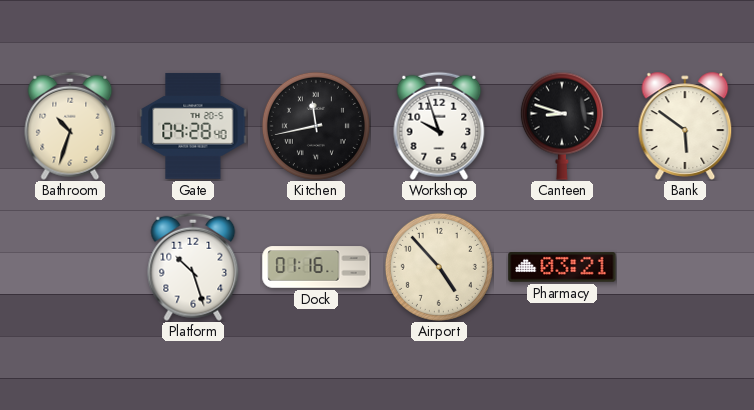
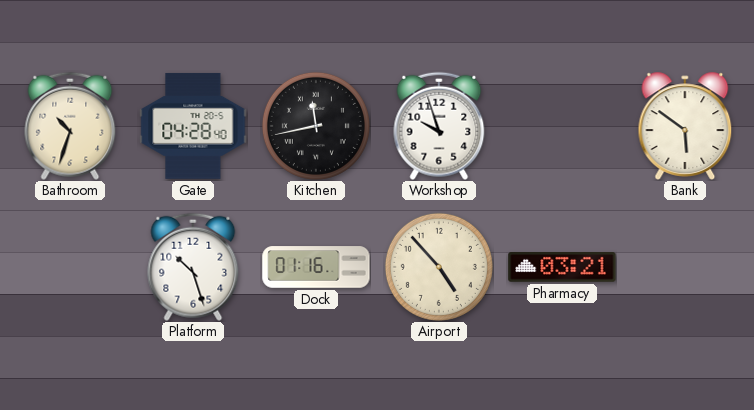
Canteen: 8:48 -> none (562, 126)
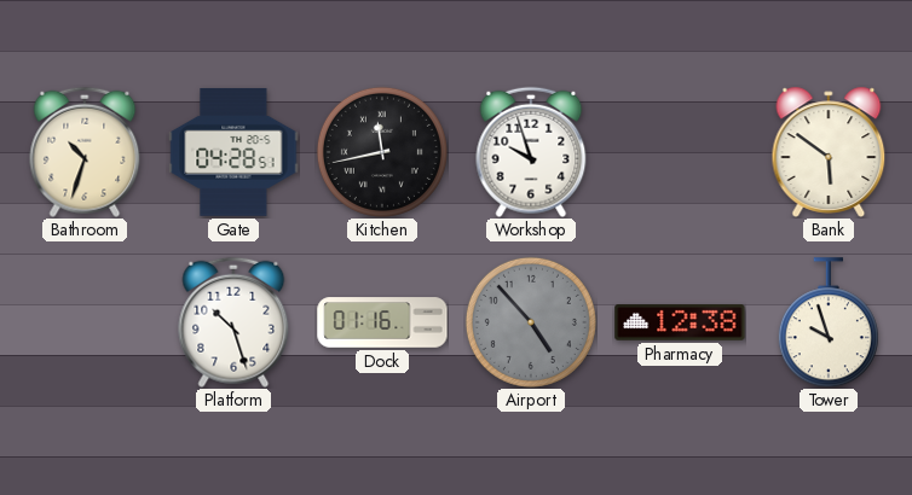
Gate: 04:28:40 -> 04:28:51 (233, 152)
Airport dial: cream -> grey (531, 322)
Pharmacy: 03:21 -> 12:38 (680, 324)
Tower: none -> 9:57 (829, 322)
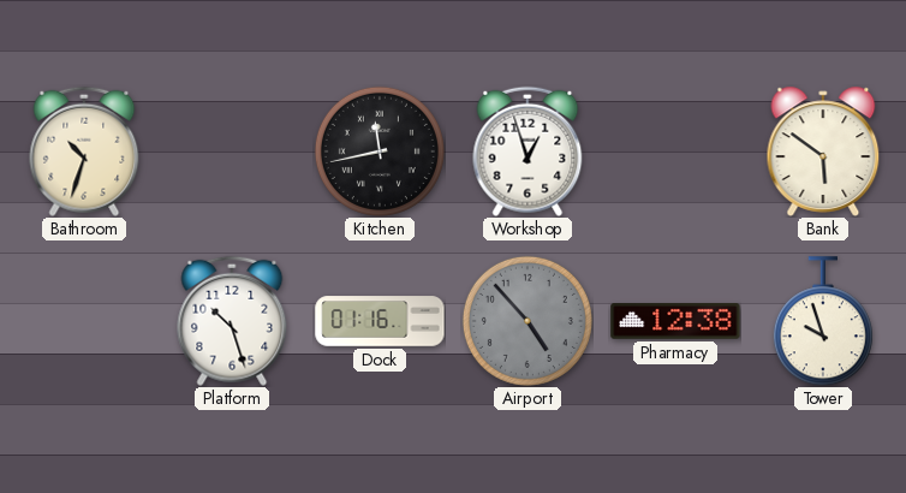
Gate: 04:28 -> none (233, 152)
Workshop: 9:57 -> 12:57 (527, 152)
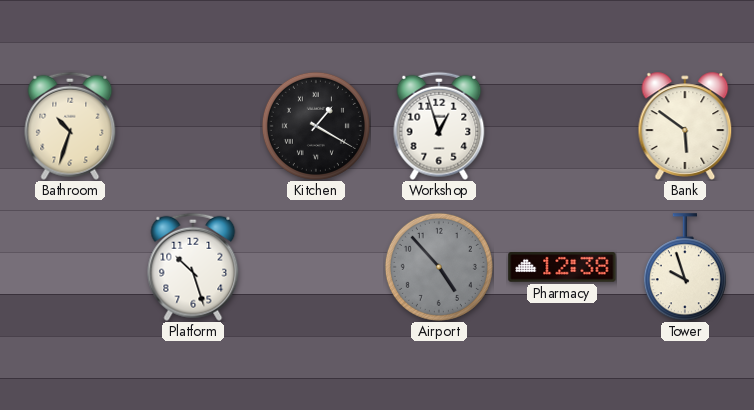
Kitchen: 11:43 -> 1:20 (316, 126)
Dock: 01:16 -> none (380, 321)
